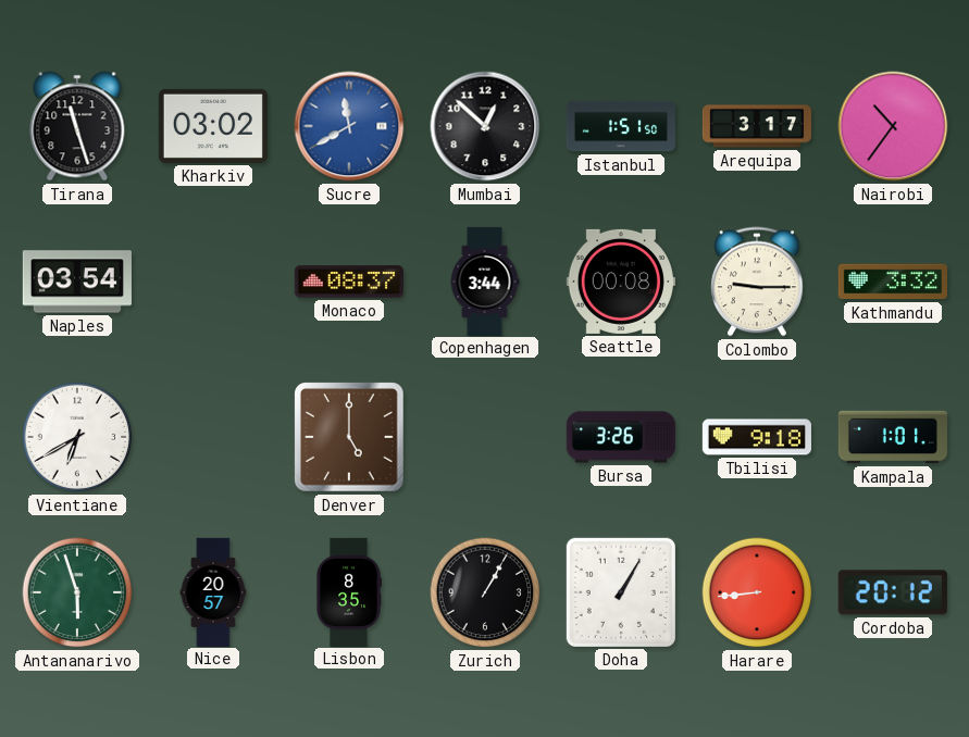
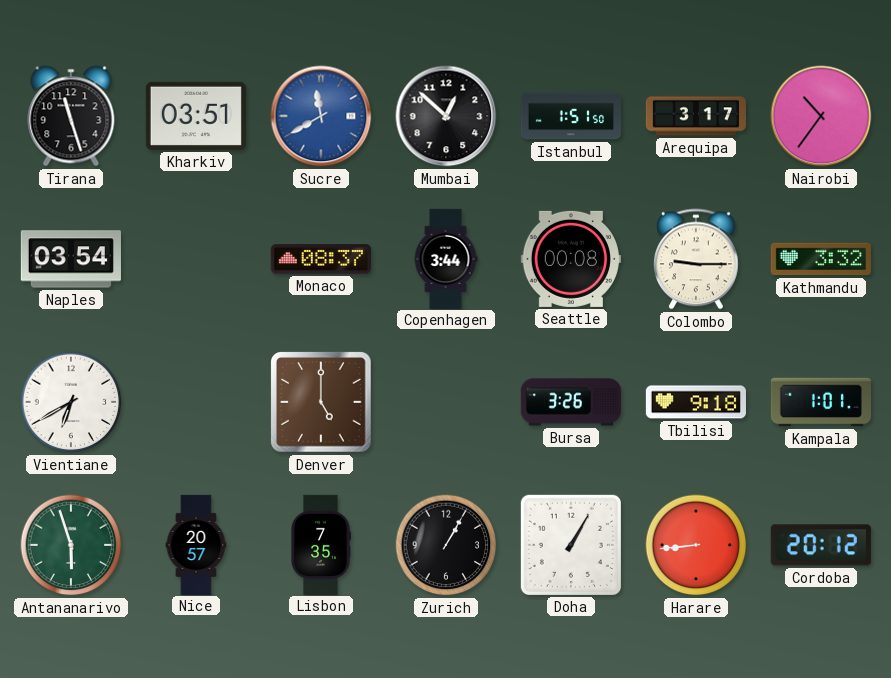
Kharkiv: 03:02 -> 03:51 (196, 116)
Lisbon: 8:35 -> 7:35 (321, 544)
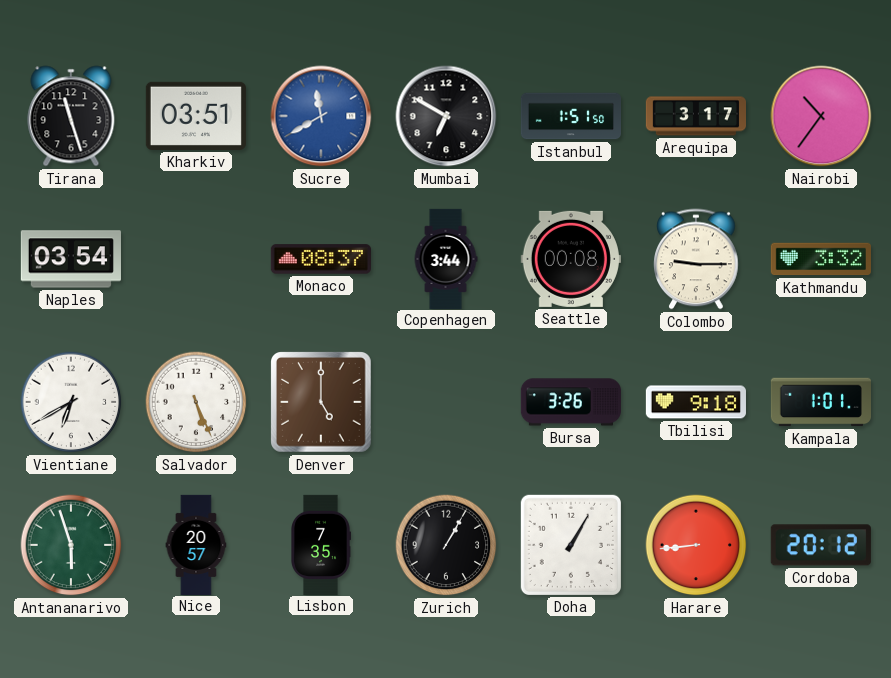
Mumbai: 12:52 -> 6:50 (446, 116)
Salvador: none -> 5:26 (196, 402)
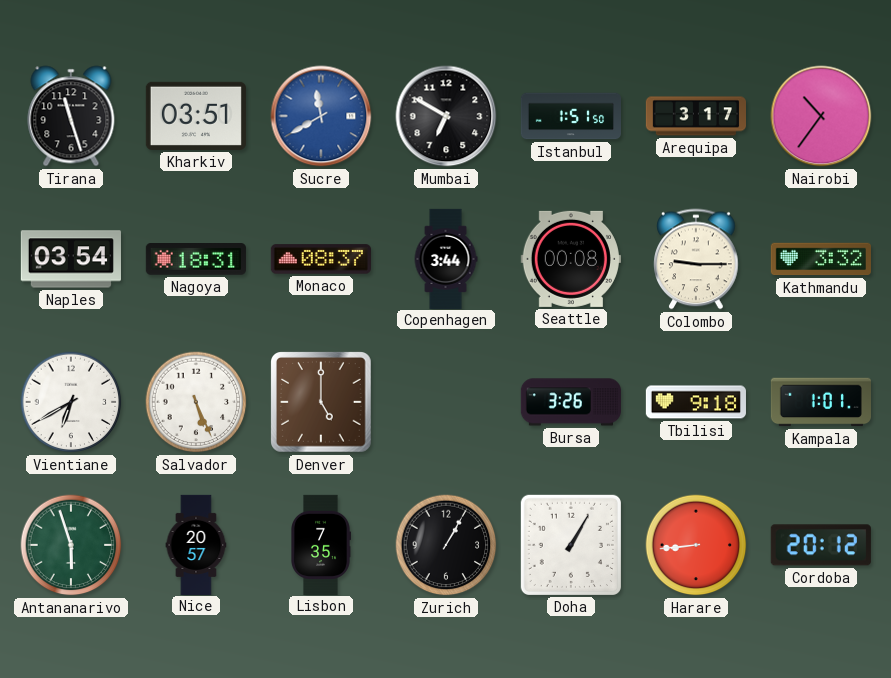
Nagoya: none -> 18:31 (196, 259)
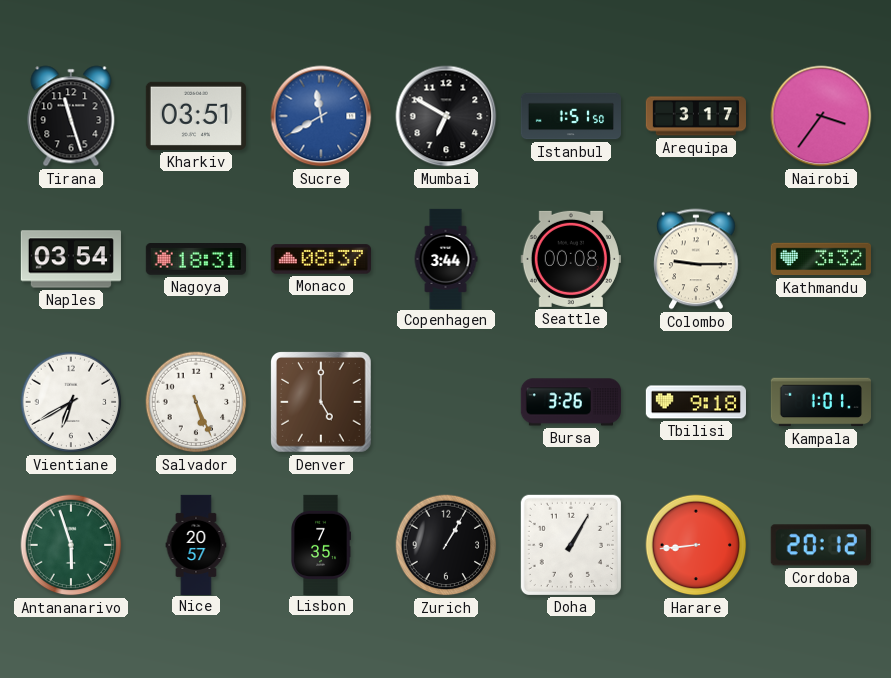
Nairobi: 10:36 -> 3:36 (821, 116)
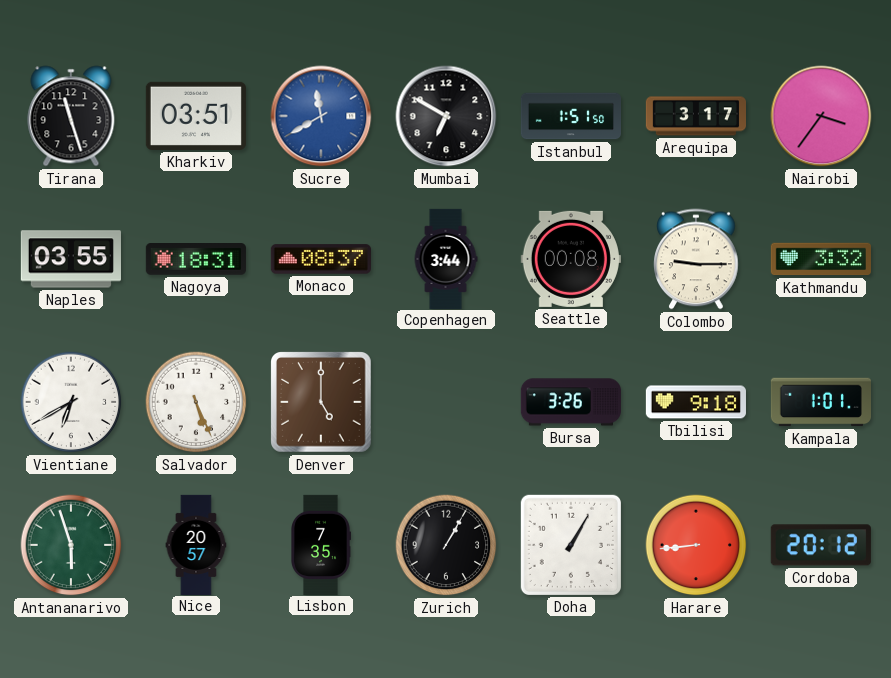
Naples: 03:54 -> 03:55 (71, 259)
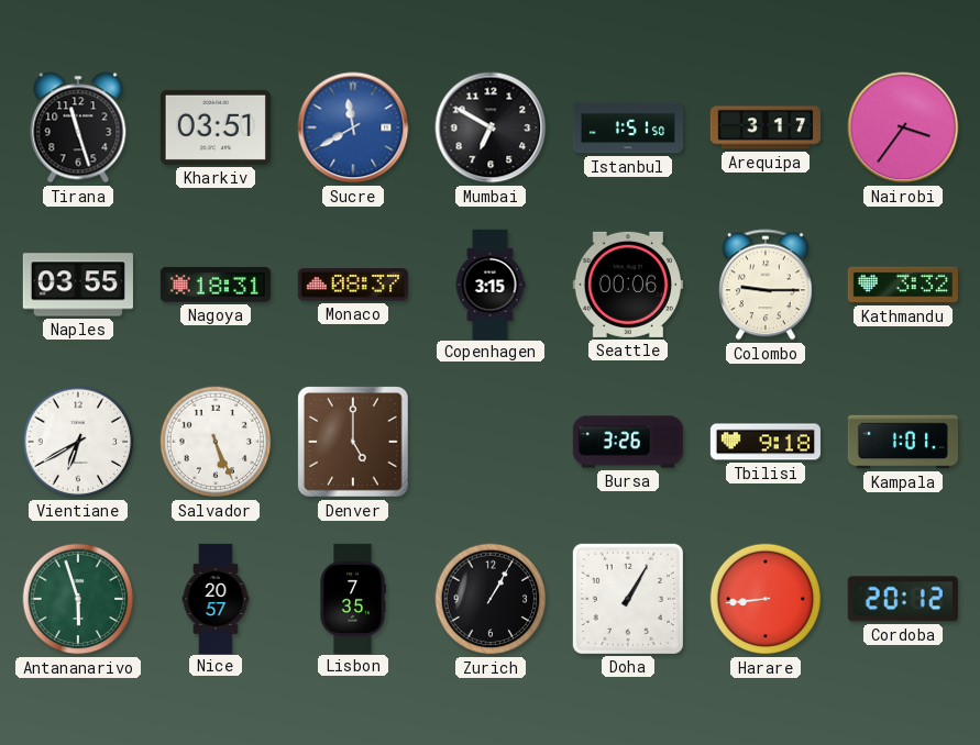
Copenhagen: 3:44 -> 3:15 (491, 283)
Seattle: 00:08 -> 00:06 (628, 285)
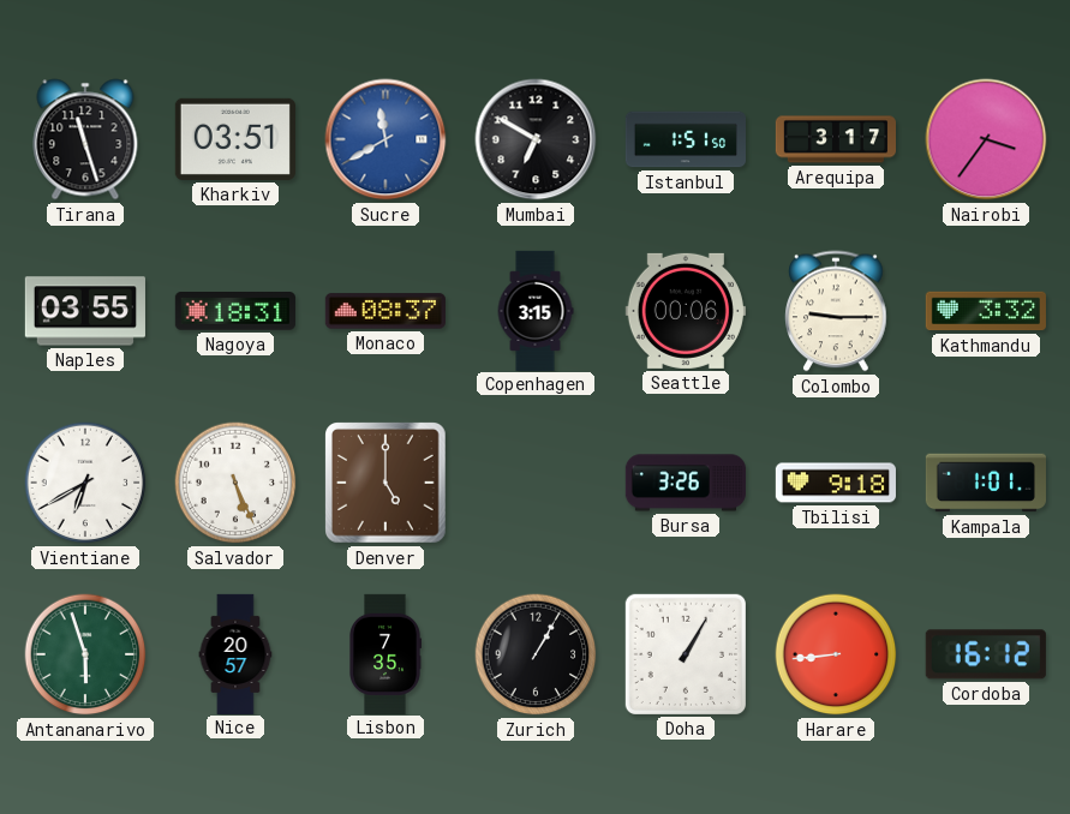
Cordoba: 20:12 -> 16:12 (986, 654)
